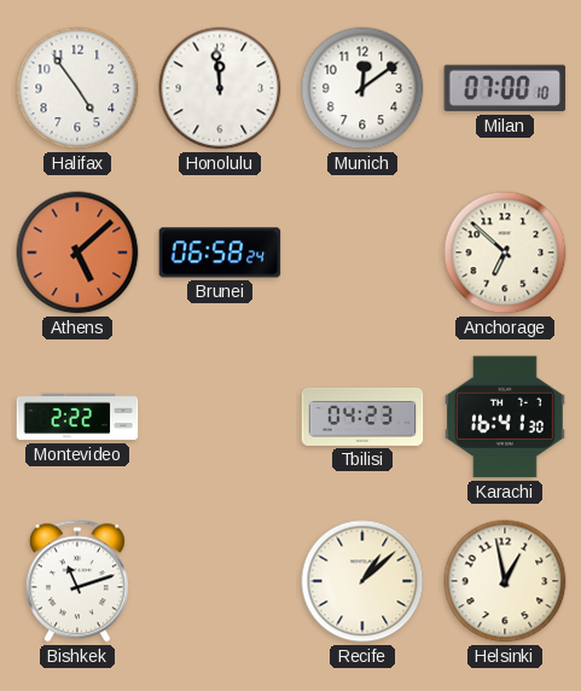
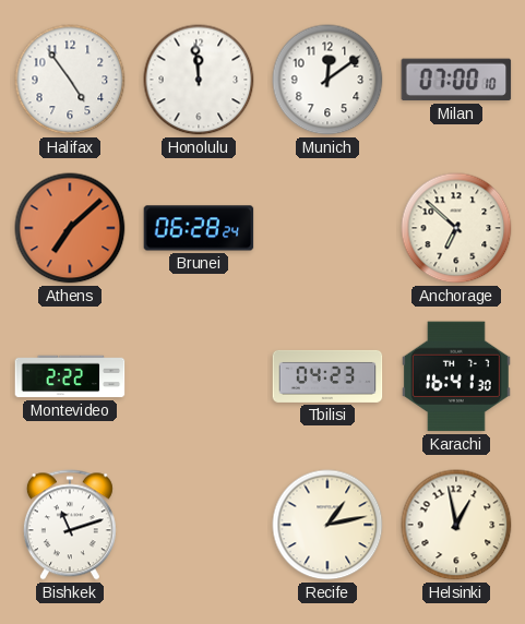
Athens: 5:08 -> 7:08 (70, 228)
Brunei: 06:58 -> 06:28 (199, 228)
Recife: 1:08 -> 1:13 (327, 525)
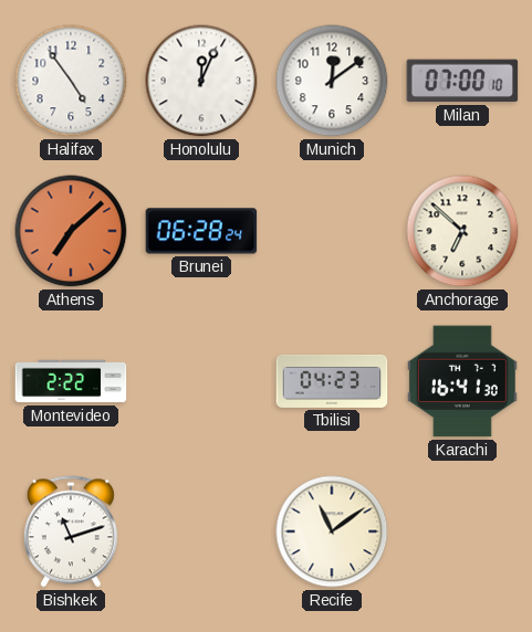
Honolulu: 11:59 -> 12:04 (201, 81)
Recife: 1:13 -> 11:09 (332, 531)
Helsinki: 12:58 -> none (456, 525)
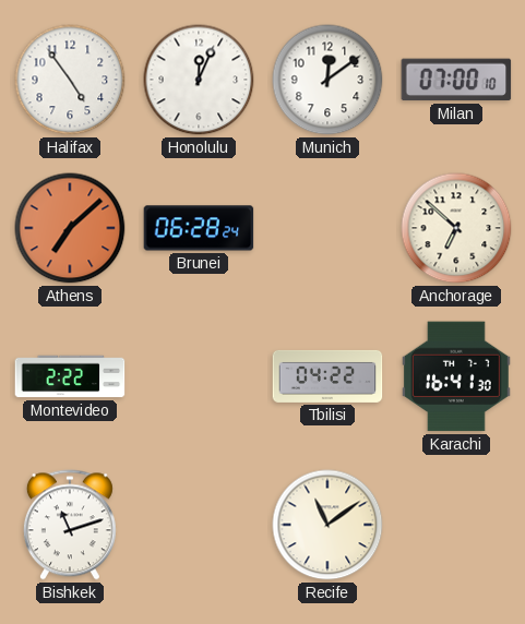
Tbilisi: 04:23 -> 04:22 (327, 376)
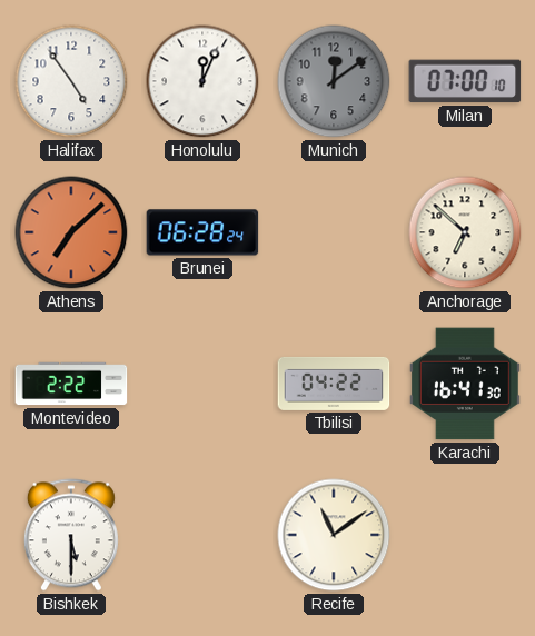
Munich dial: white -> grey (334, 81)
Bishkek: 11:12 -> 5:30 (71, 535)
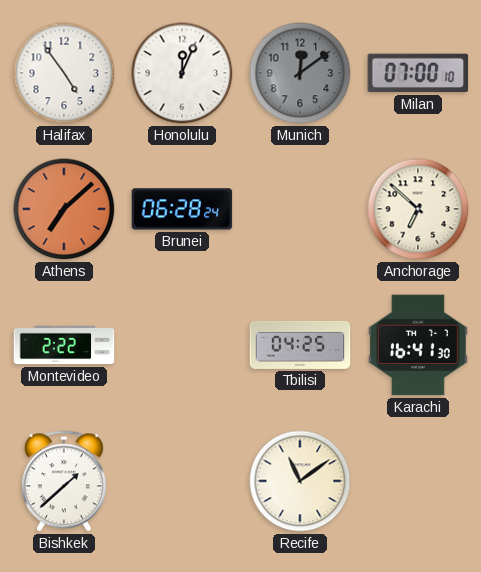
Tbilisi: 04:22 -> 04:25 (300, 345)
Bishkek: 5:30 -> 1:38 (64, 481)
